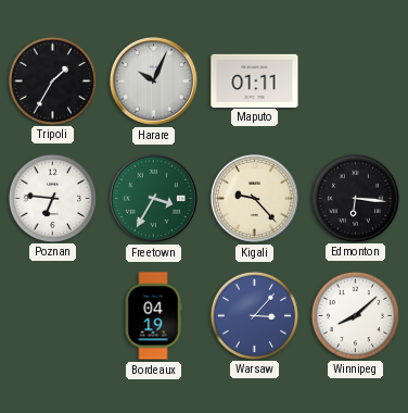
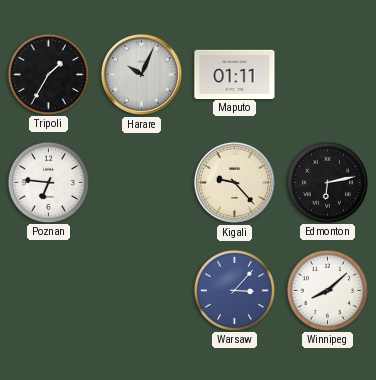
Freetown: 3:35 -> none (153, 198)
Edmonton: 6:16 -> 6:13 (327, 182)
Bordeaux: 04:19 -> none (153, 316)
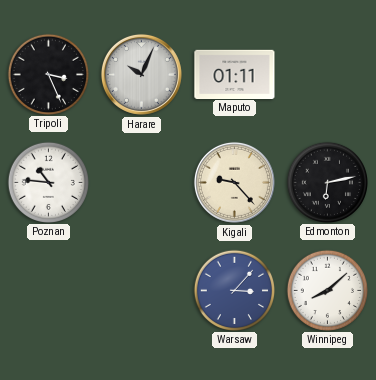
Tripoli: 1:35 -> 3:26 (48, 74)
Poznan: 6:46 -> 10:46 (48, 182)
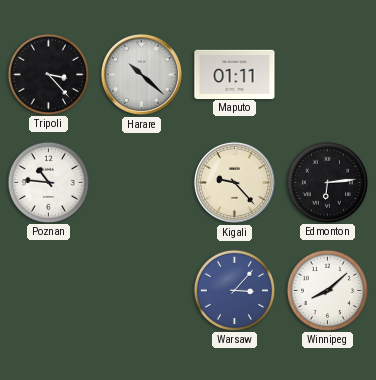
Tripoli: 3:26 -> 3:23 (48, 74)
Harare: 10:04 -> 10:22 (141, 74)
Edmonton: 6:13 -> 6:14 (327, 182)
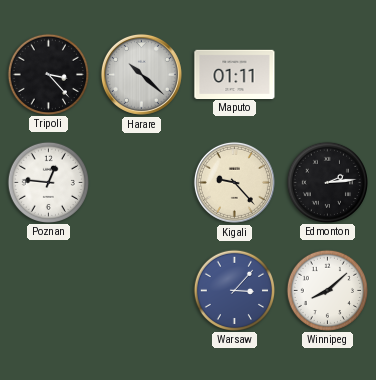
Poznan: 10:46 -> 12:46 (48, 182)
Edmonton: 6:14 -> 2:14 (327, 182)
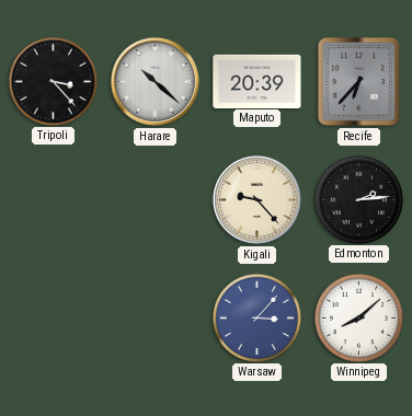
Maputo: 01:11 -> 20:39 (257, 81)
Recife: none -> 6:37 (359, 82)
Poznan: 12:46 -> none (48, 182)
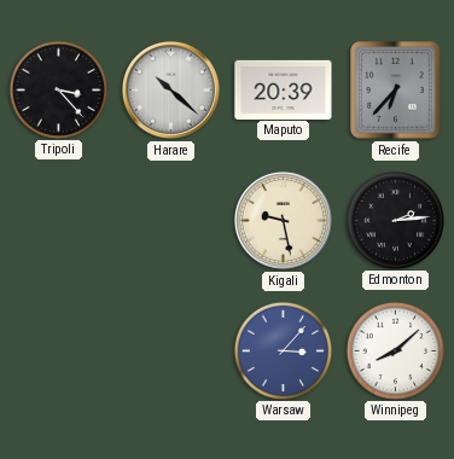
Kigali: 9:23 -> 9:28 (283, 220)
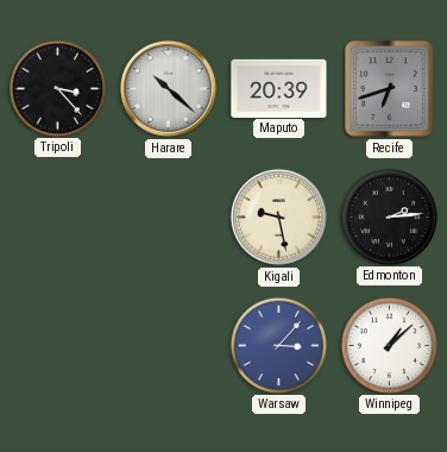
Recife: 6:37 -> 6:42 (390, 89)
Winnipeg: 8:08 -> 1:08 (389, 345)
